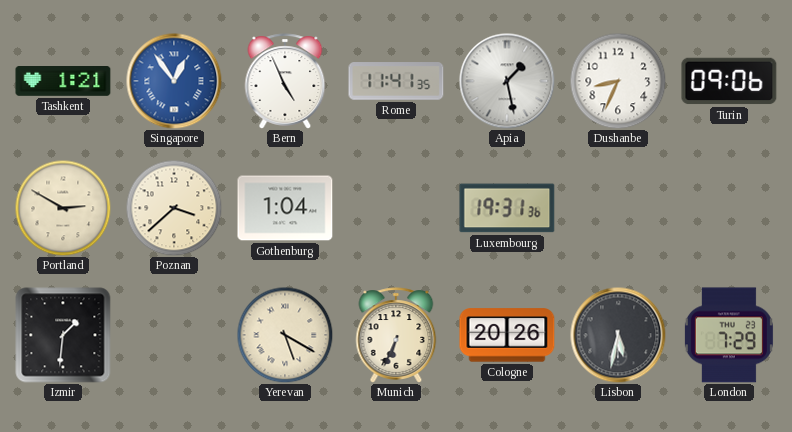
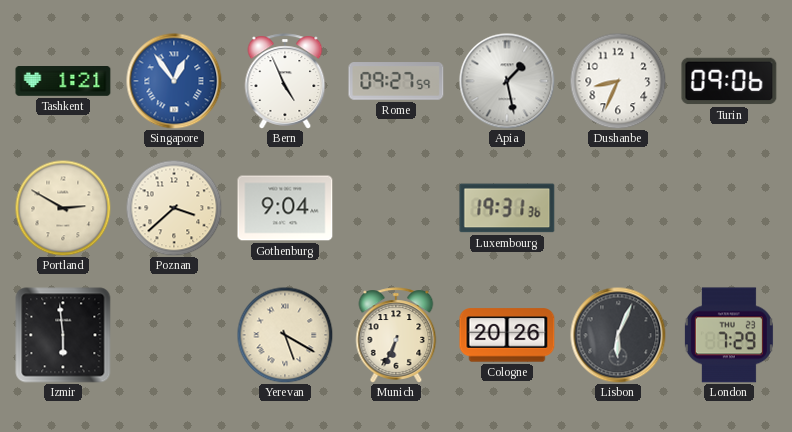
Rome: 11:41 -> 09:27 (396, 81)
Gothenburg: 1:04 -> 9:04 (285, 208)
Izmir: 1:31 -> 5:59 (63, 335)
Lisbon: 5:32 -> 6:04 (618, 335)
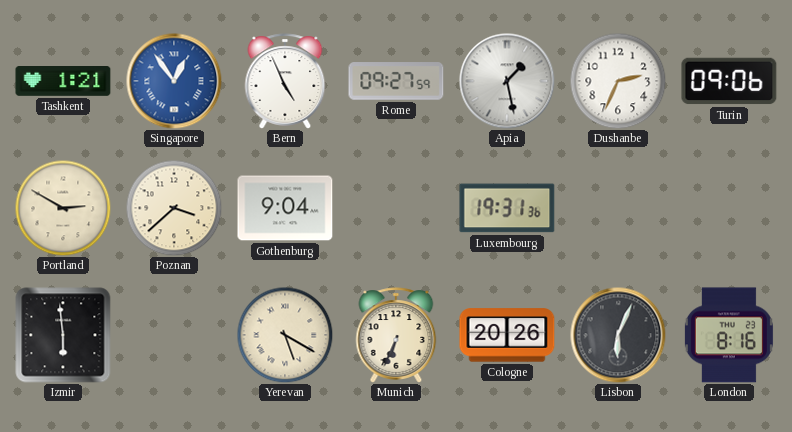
Dushanbe: 8:34 -> 2:34 (618, 81)
London: 7:29 -> 8:16 (729, 335)
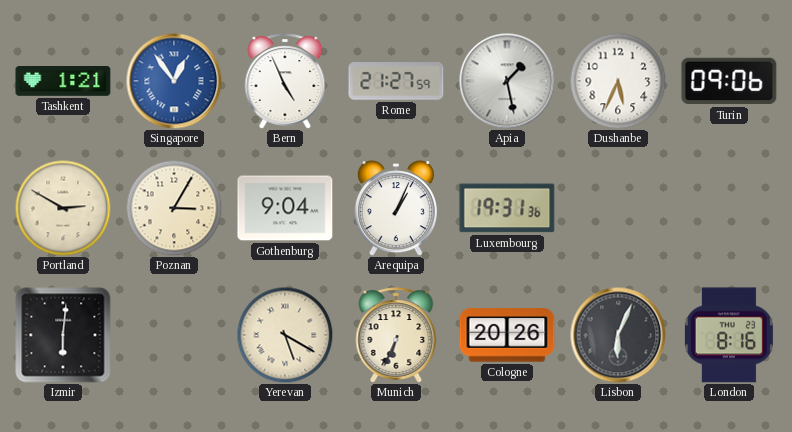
Rome: 09:27 -> 21:27 (396, 81)
Dushanbe: 2:34 -> 5:34 (618, 81)
Poznan: 3:38 -> 3:05 (174, 208)
Arequipa: none -> 1:04 (396, 208)
Izmir: 5:59 -> 6:01 (63, 335)
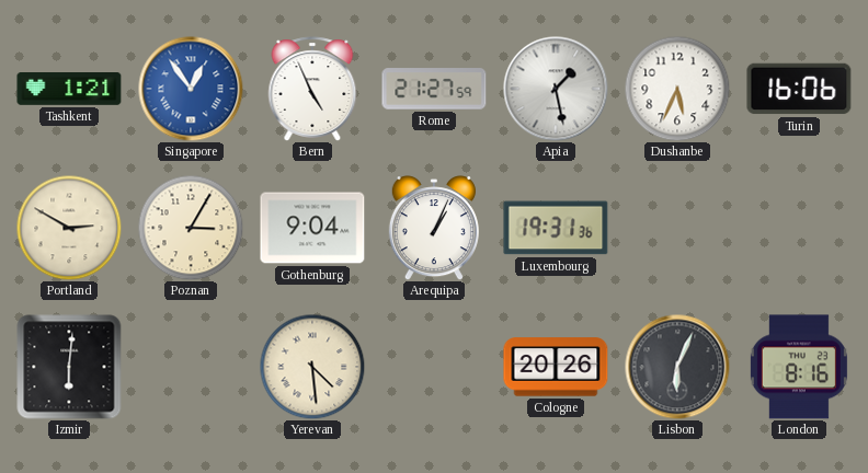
Turin: 09:06 -> 16:06 (799, 89)
Yerevan: 5:20 -> 4:29 (312, 367)
Munich: 6:34 -> none (396, 335)
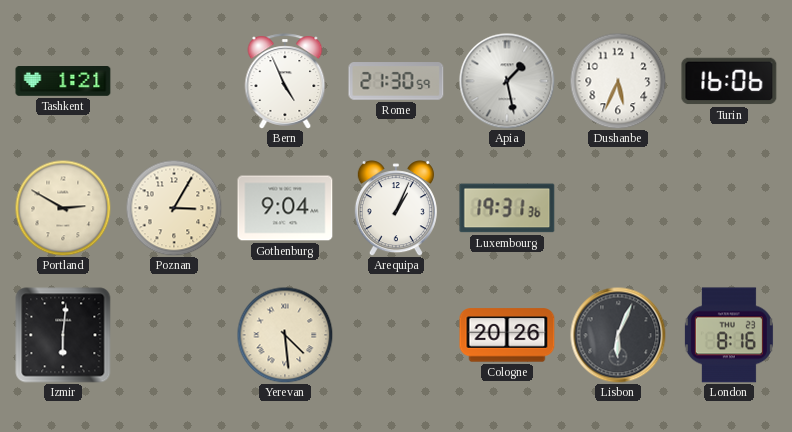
Singapore: 12:54 -> none (191, 89)
Rome: 21:27 -> 21:30 (396, 81)
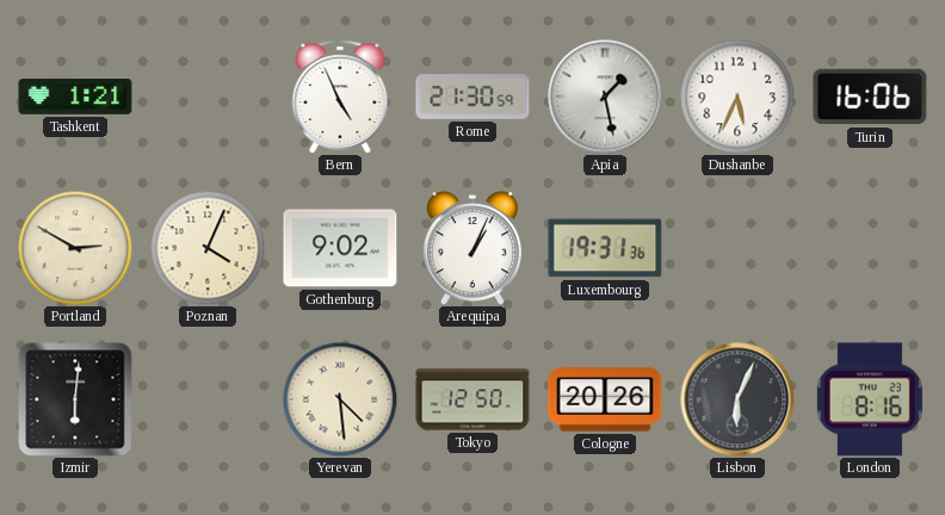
Poznan: 3:05 -> 4:04 (208, 248)
Gothenburg: 9:04 -> 9:02 (340, 248)
Tokyo: none -> 12:50 (472, 399)
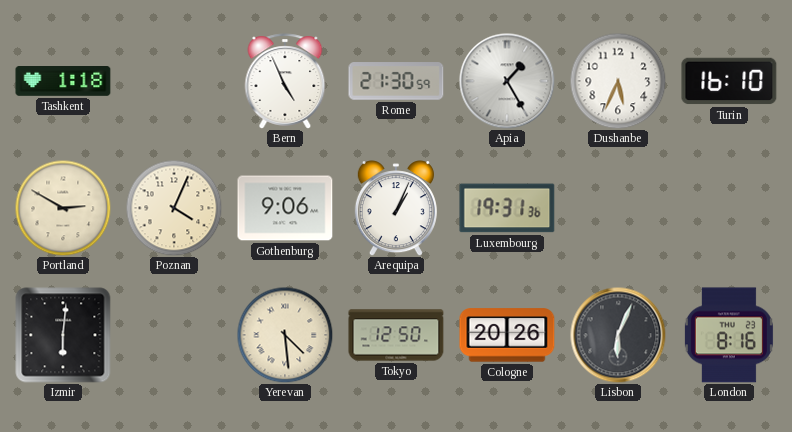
Tashkent: 1:21 -> 1:18 (63, 81)
Apia: 1:28 -> 1:25 (507, 81)
Turin: 16:06 -> 16:10 (729, 81)
Gothenburg: 9:02 -> 9:06 (285, 208)
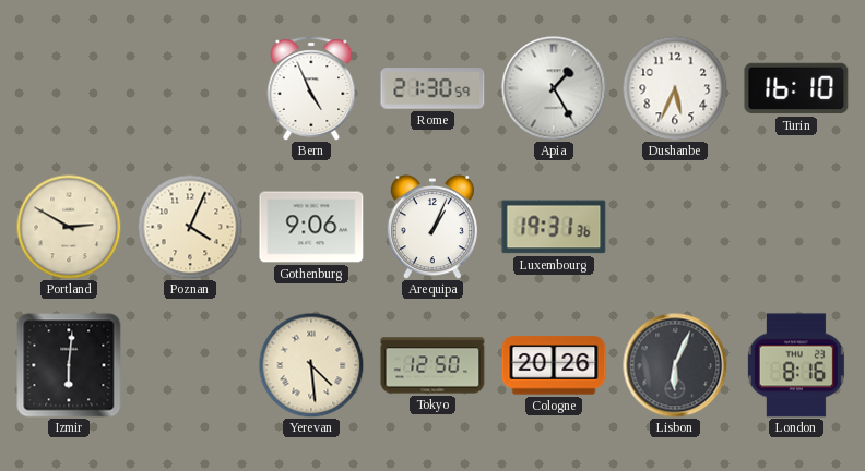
Tashkent: 1:18 -> none (63, 81)
